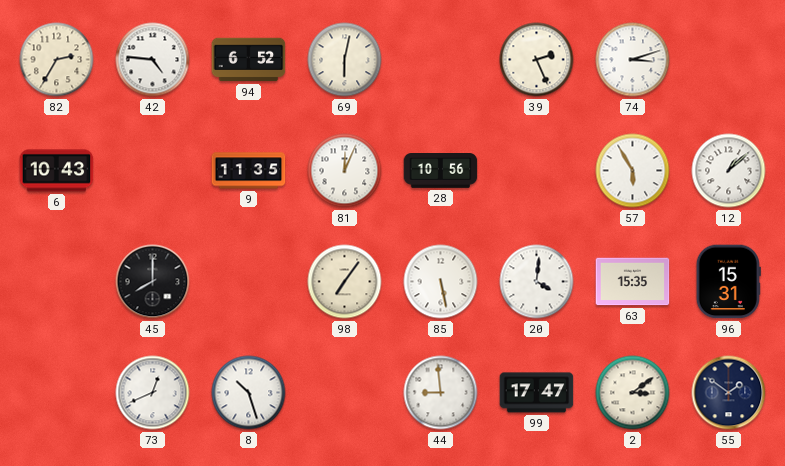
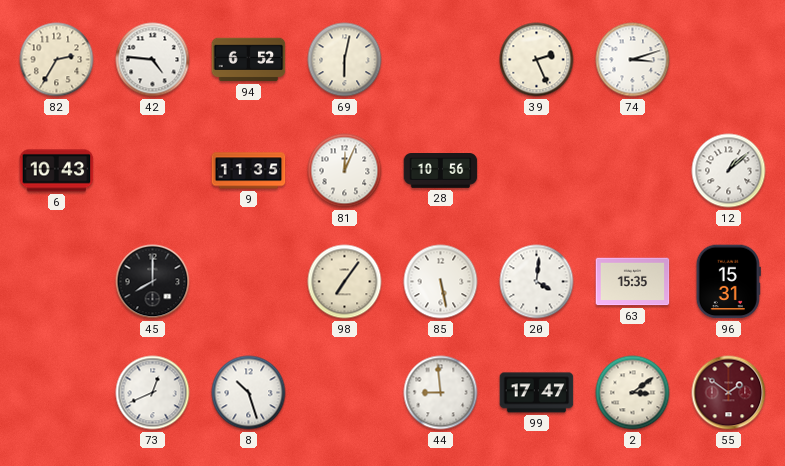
57: 5:55 -> none (633, 171)
55 dial: navy -> burgundy (729, 393)
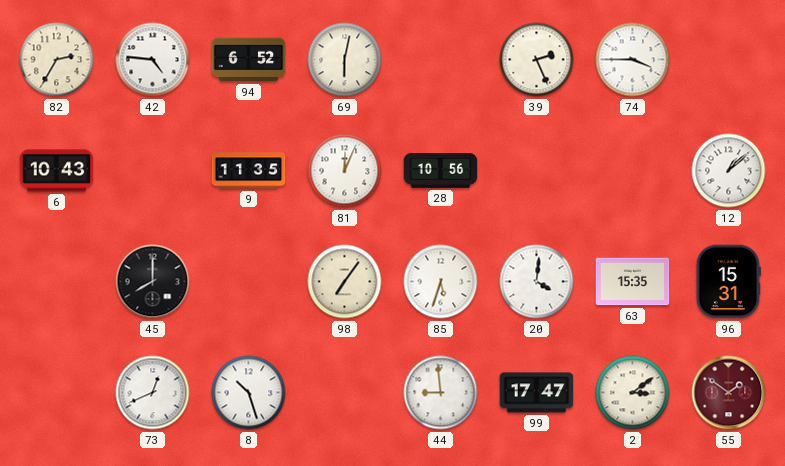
74: 3:12 -> 3:45 (633, 60)
85: 5:28 -> 5:33 (441, 282)
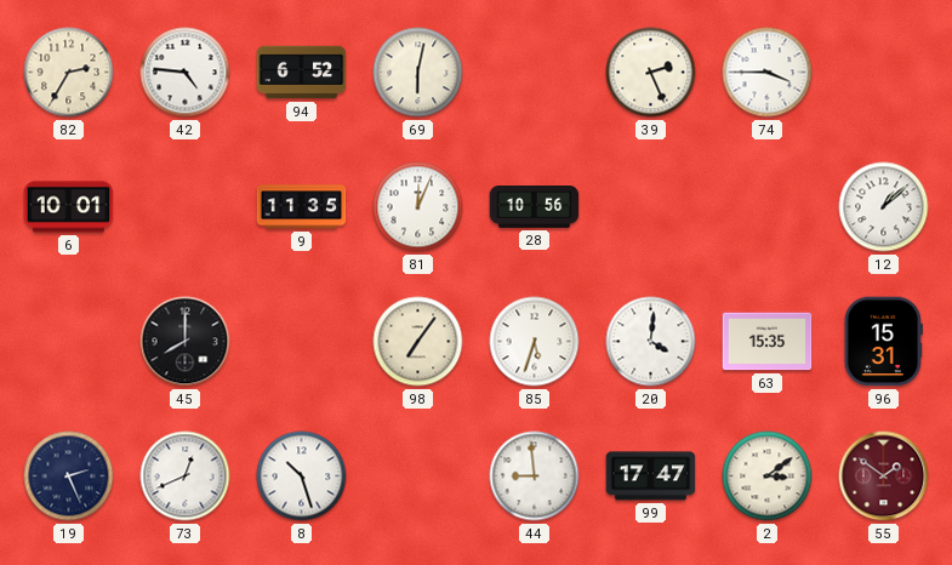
6: 10:43 -> 10:01 (69, 207)
19: none -> 2:26 (69, 476)
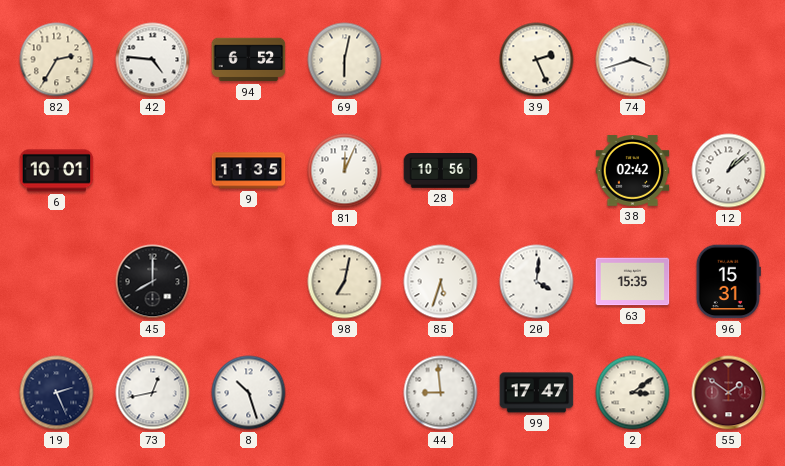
74: 3:45 -> 3:42 (633, 60)
38: none -> 02:42 (633, 171)
98: 7:06 -> 7:02 (345, 282)
73: 12:41 -> 12:43 (153, 393)
